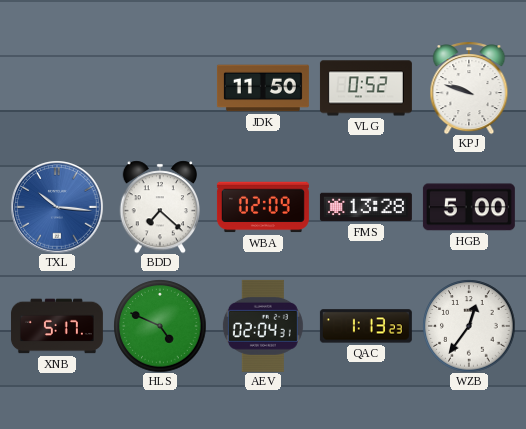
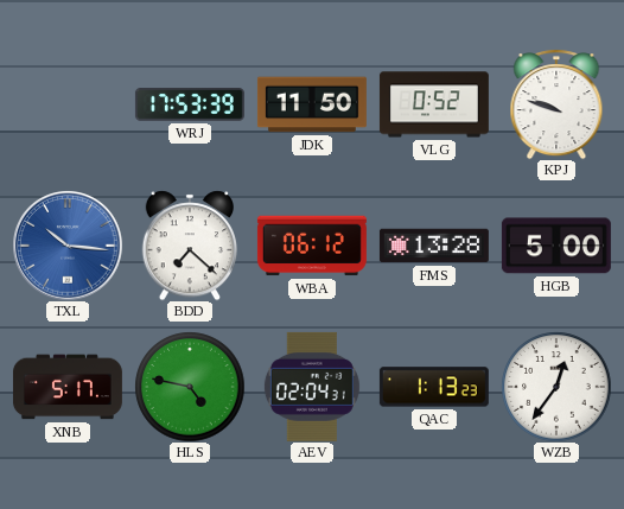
WRJ: none -> 17:53 (190, 106)
WBA: 02:09 -> 06:12 (312, 246)
HLS: 4:49 -> 4:47 (190, 387)
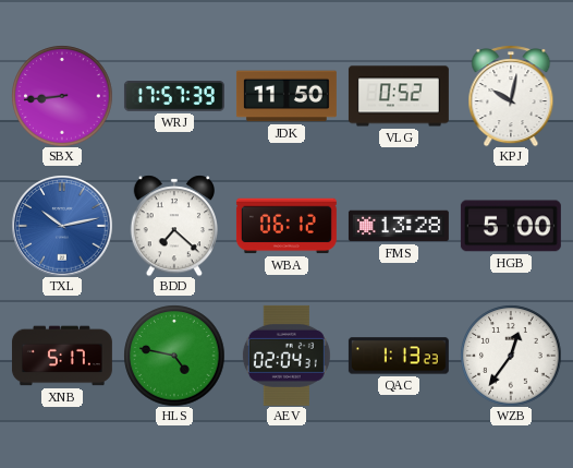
SBX: none -> 8:44 (62, 96)
WRJ: 17:53 -> 17:57 (174, 97)
KPJ: 9:48 -> 10:02 (511, 96)
TXL: 10:16 -> 10:13 (62, 226)
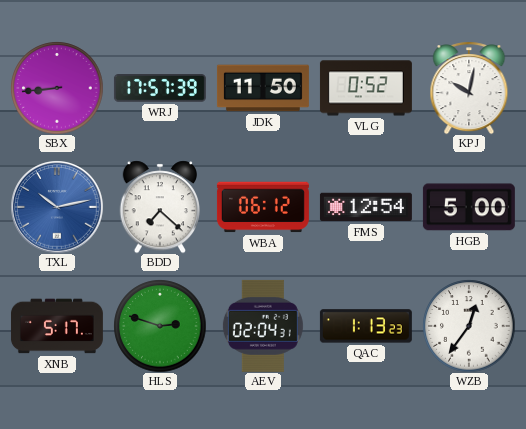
FMS: 13:28 -> 12:54 (366, 207)
HLS: 4:47 -> 2:48 (160, 326)
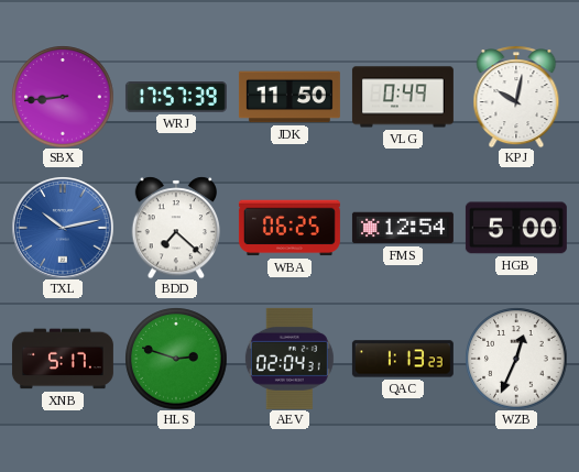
VLG: 0:52 -> 0:49 (403, 97)
WBA: 06:12 -> 06:25 (289, 228)
WZB: 12:36 -> 12:34 (516, 359)
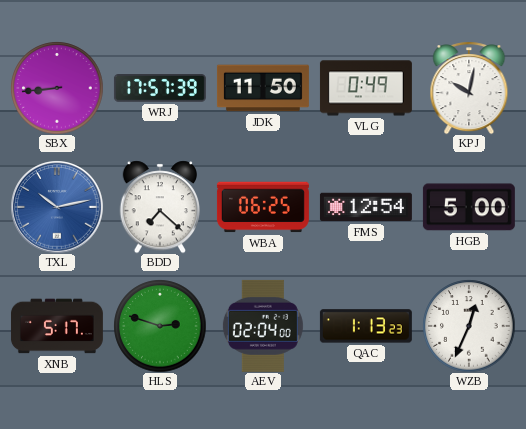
AEV: 02:04:31 -> 02:04:00 (263, 326)
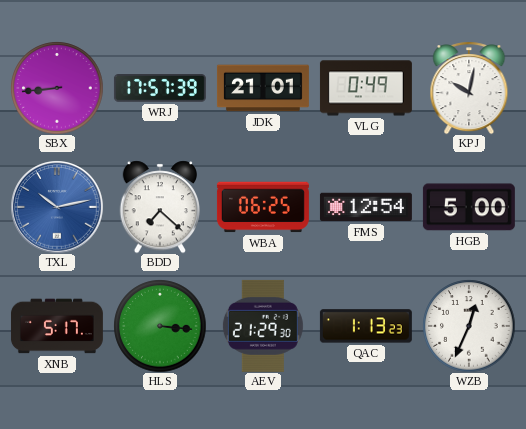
JDK: 11:50 -> 21:01 (263, 88)
HLS: 2:48 -> 3:16 (160, 326)
AEV: 02:04 -> 21:29 (263, 326)
